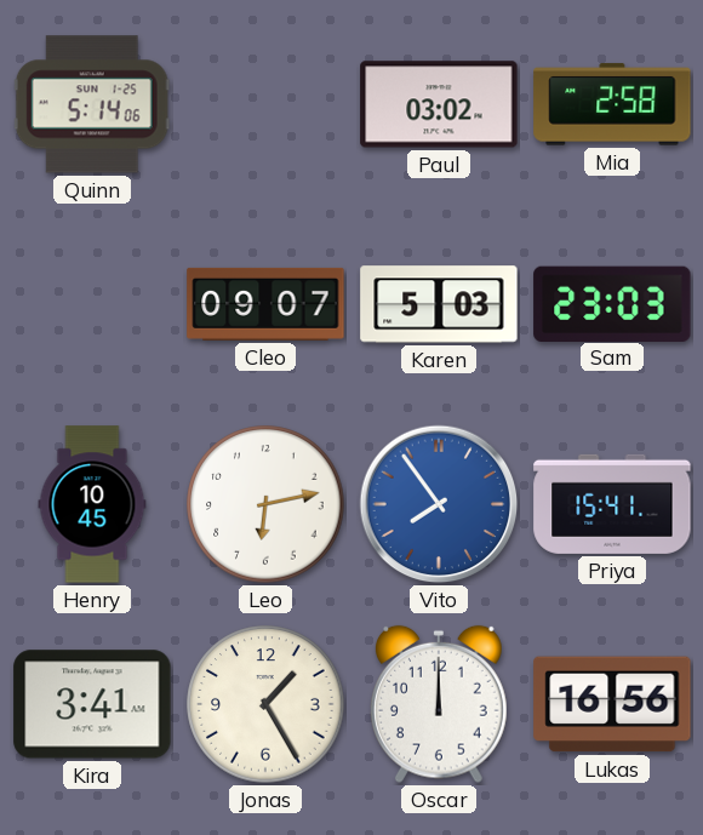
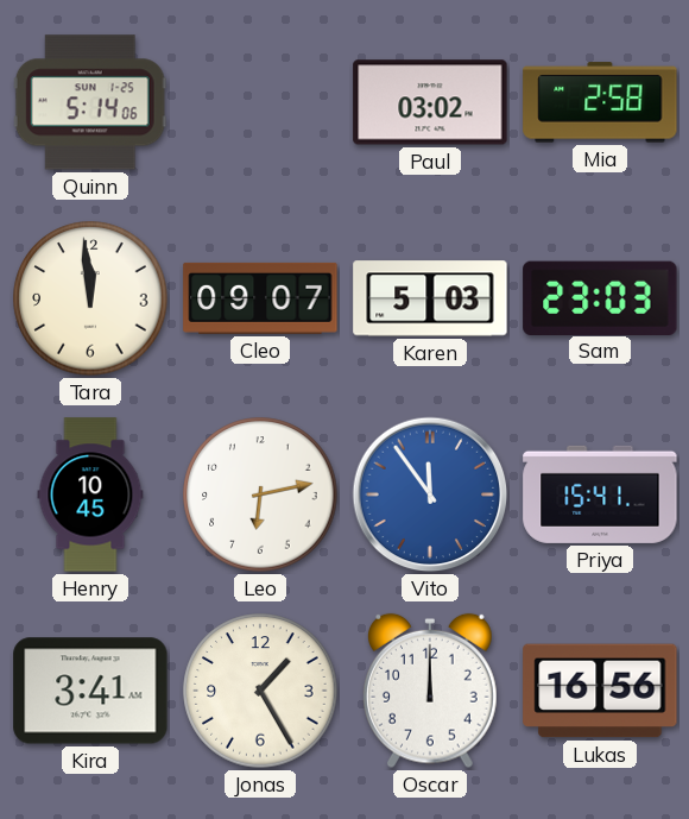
Tara: none -> 11:59 (90, 298)
Vito: 7:54 -> 11:54 (430, 494)
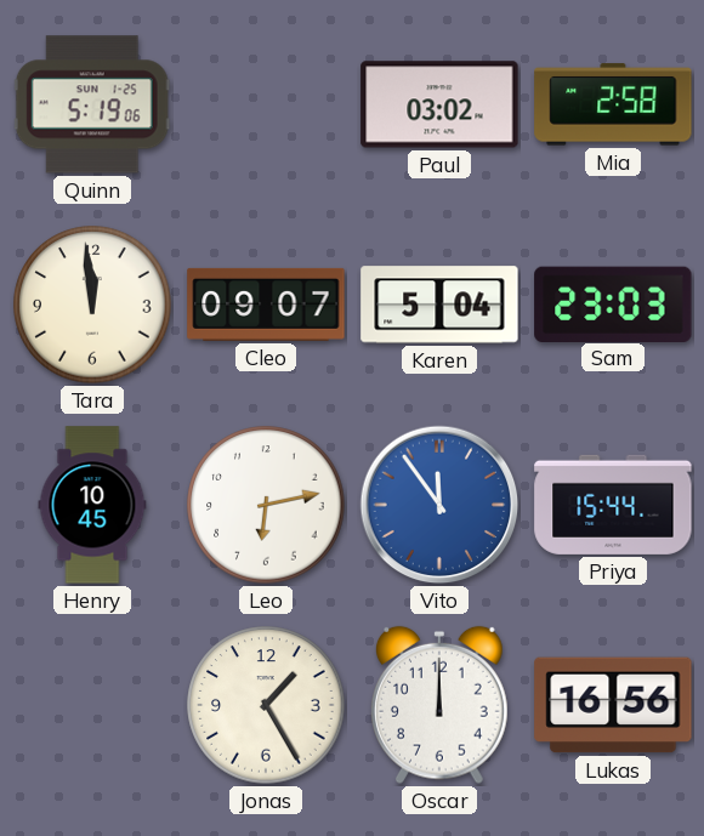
Quinn: 5:14 -> 5:19 (92, 104)
Karen: 5:03 -> 5:04 (439, 305)
Priya: 15:41 -> 15:44 (613, 505)
Kira: 3:41 -> none (90, 691)
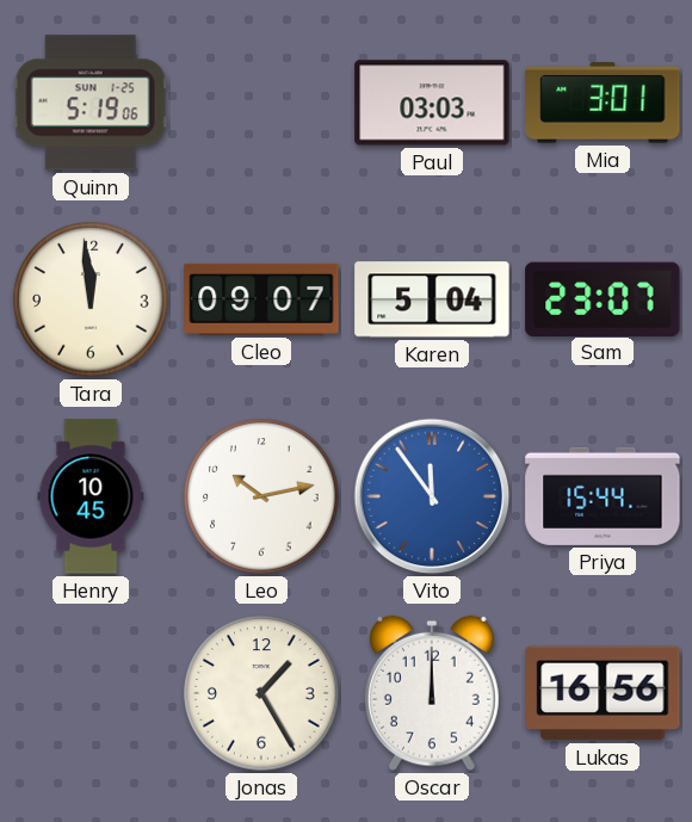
Paul: 03:02 -> 03:03 (432, 103)
Mia: 2:58 -> 3:01 (603, 103)
Sam: 23:03 -> 23:07 (603, 298)
Leo: 6:13 -> 10:13 (261, 496)
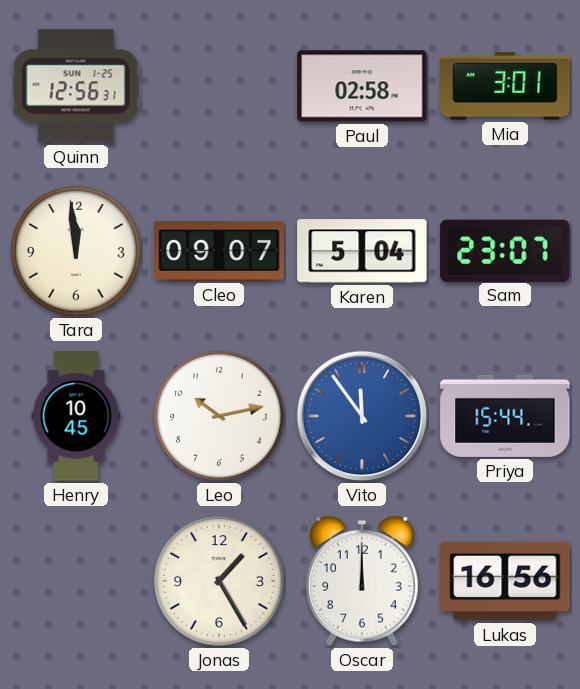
Quinn: 5:19 -> 12:56 (76, 86)
Paul: 03:03 -> 02:58 (362, 86)
